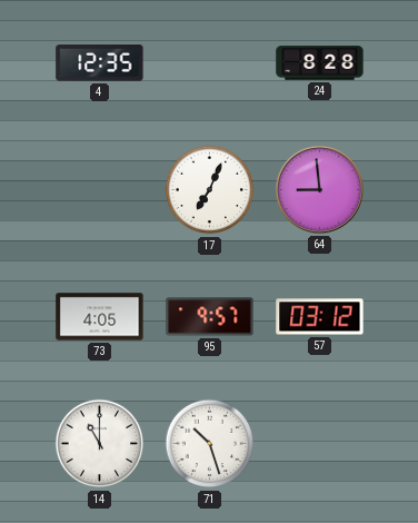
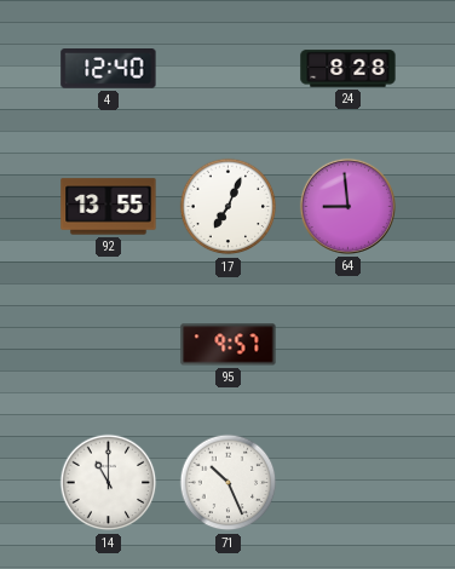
4: 12:35 -> 12:40 (109, 69)
92: none -> 13:55 (109, 207)
73: 4:05 -> none (100, 317)
57: 03:12 -> none (320, 317)
71: 10:27 -> 10:26 (229, 483)
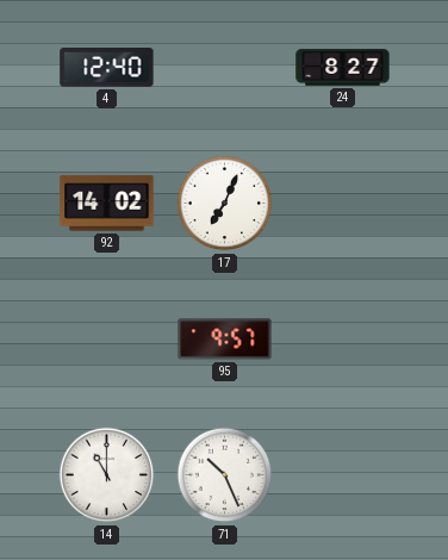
24: 8:28 -> 8:27 (343, 68)
92: 13:55 -> 14:02 (107, 204)
64: 8:59 -> none (347, 206)
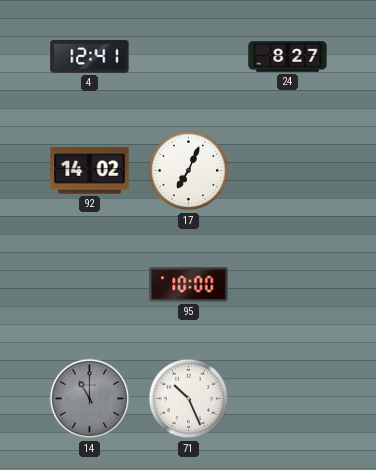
4: 12:40 -> 12:41 (90, 57)
95: 9:57 -> 10:00 (189, 285)
14 dial: white -> grey (90, 399)
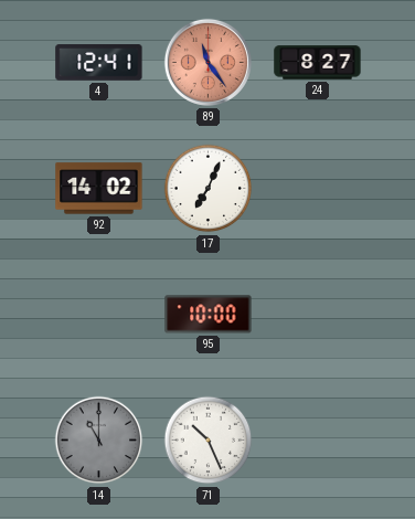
89: none -> 11:24 (208, 62)
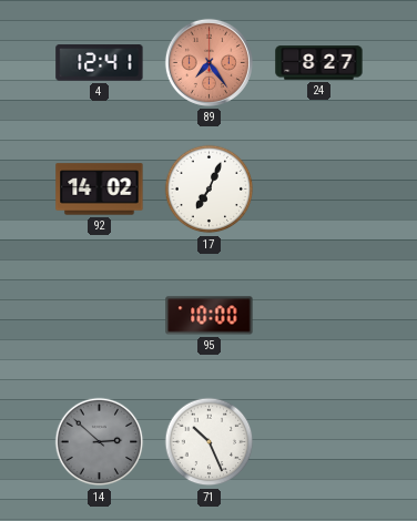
89: 11:24 -> 7:24 (208, 62)
14: 11:00 -> 2:52 (100, 442)
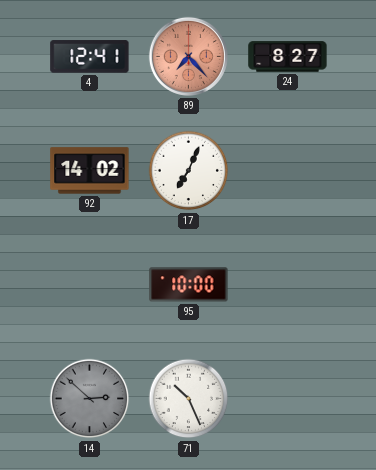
89: 7:24 -> 7:23 (188, 56)
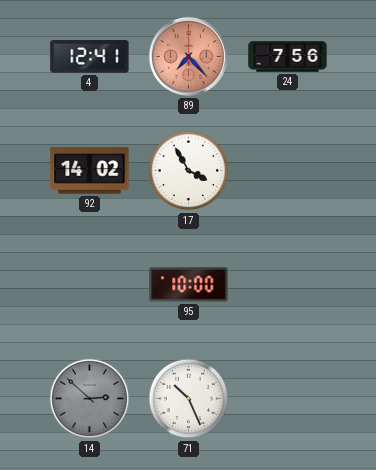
24: 8:27 -> 7:56 (288, 57)
17: 7:04 -> 3:55 (189, 171)
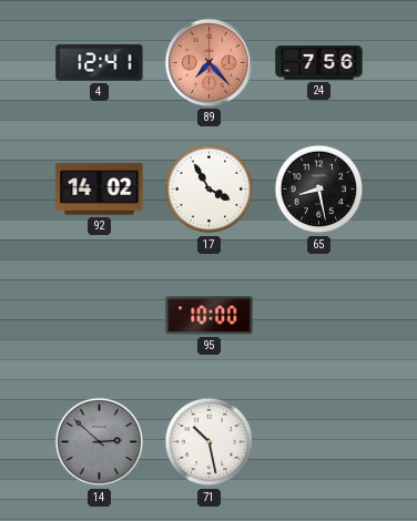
65: none -> 8:28 (319, 190)
71: 10:26 -> 10:28 (210, 442)
